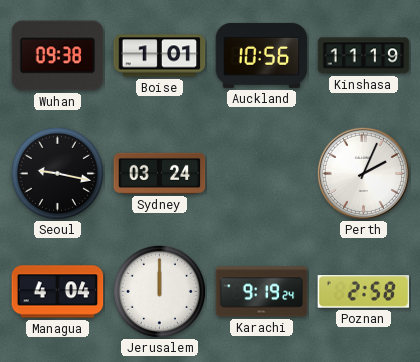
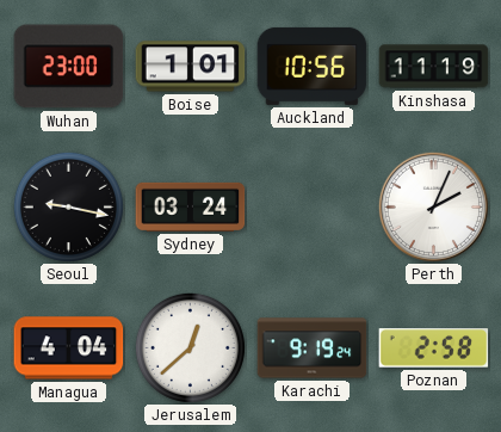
Wuhan: 09:38 -> 23:00 (69, 67)
Jerusalem: 12:00 -> 12:38 (190, 347)
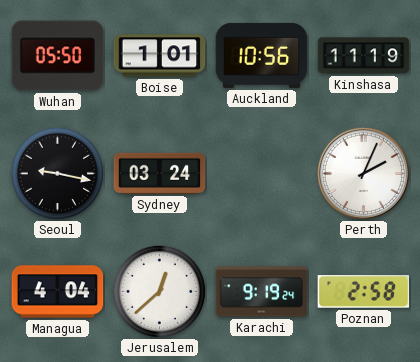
Wuhan: 23:00 -> 05:50 (58, 56)
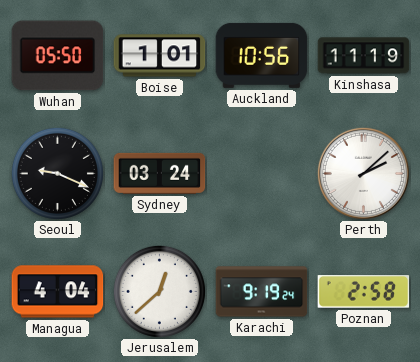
Seoul: 9:17 -> 9:19 (57, 173)
Perth: 2:04 -> 2:08 (363, 173)
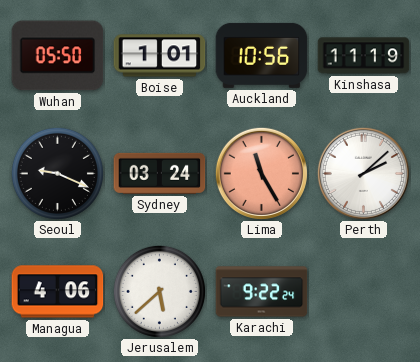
Lima: none -> 11:25 (261, 173)
Managua: 4:04 -> 4:06 (58, 292)
Jerusalem: 12:38 -> 5:38 (159, 291)
Karachi: 9:19 -> 9:22 (262, 292)
Poznan: 2:58 -> none (364, 292)
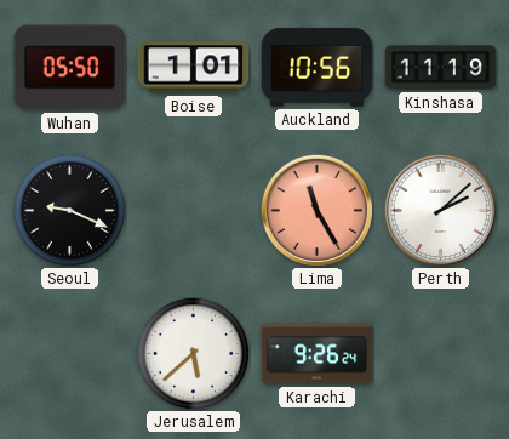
Sydney: 03:24 -> none (160, 173)
Managua: 4:06 -> none (58, 292)
Karachi: 9:22 -> 9:26 (318, 354)
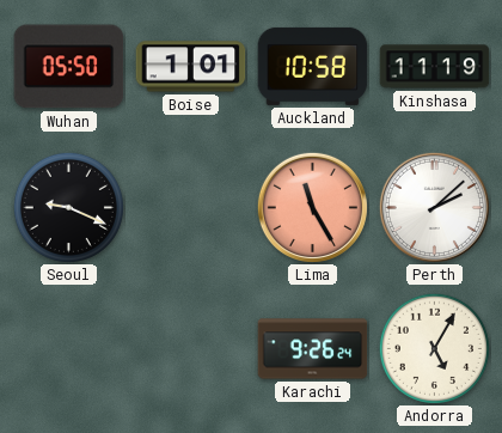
Auckland: 10:56 -> 10:58 (313, 66)
Jerusalem: 5:38 -> none (193, 353)
Andorra: none -> 5:05 (434, 348)
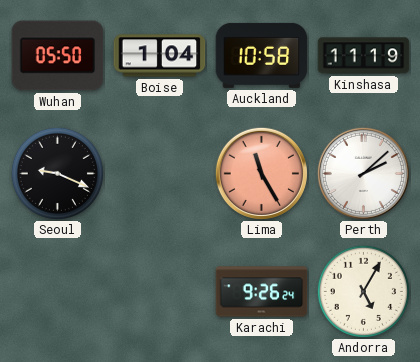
Boise: 1:01 -> 1:04 (160, 56)
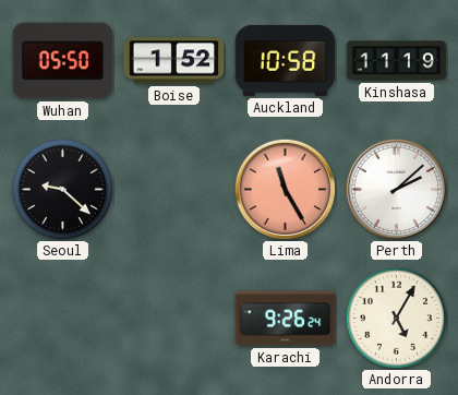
Boise: 1:04 -> 1:52 (174, 61)
Seoul: 9:19 -> 9:22 (62, 189)
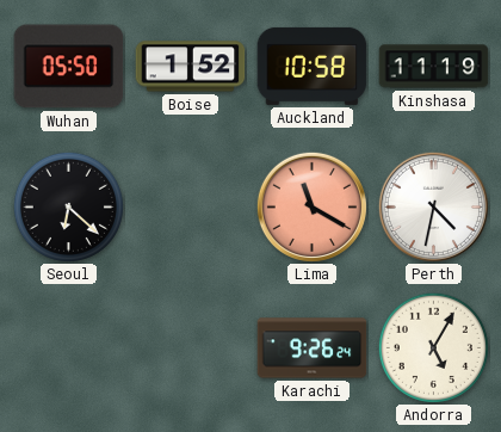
Seoul: 9:22 -> 6:22 (68, 206)
Lima: 11:25 -> 11:20 (311, 206)
Perth: 2:08 -> 4:32 (433, 206)
